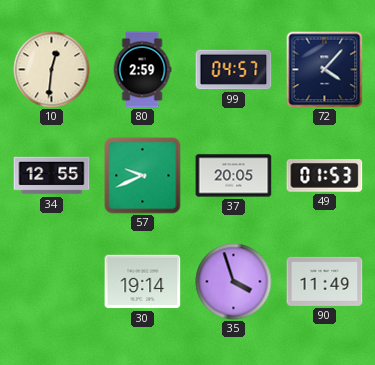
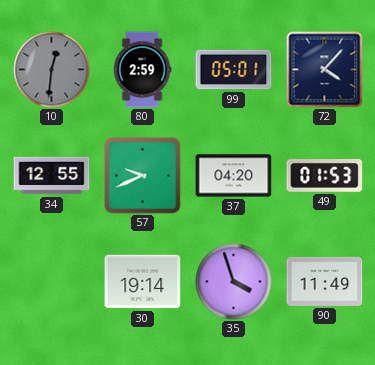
10 dial: cream -> grey (52, 70)
99: 04:57 -> 05:01 (234, 70)
37: 20:05 -> 04:20 (234, 176)
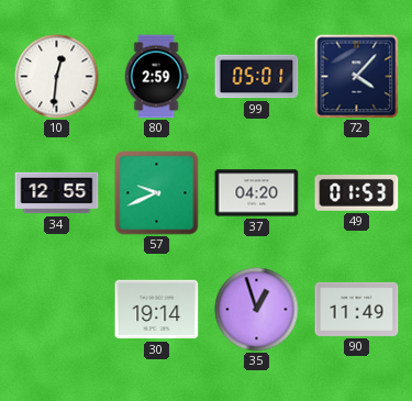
10 dial: grey -> white (57, 77)
35: 3:57 -> 12:57 (257, 310)
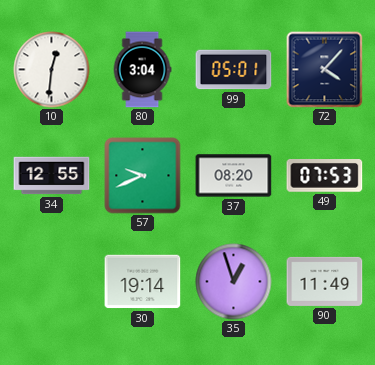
80: 2:59 -> 3:04 (142, 70)
37: 04:20 -> 08:20 (234, 176)
49: 01:53 -> 07:53 (325, 176)
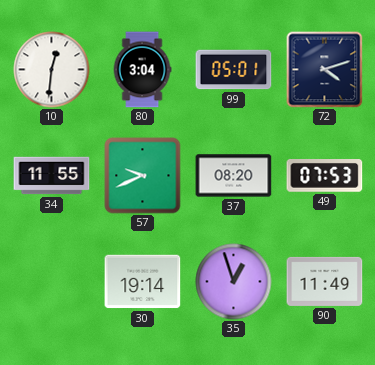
72: 4:07 -> 4:12 (325, 70)
34: 12:55 -> 11:55 (52, 176)
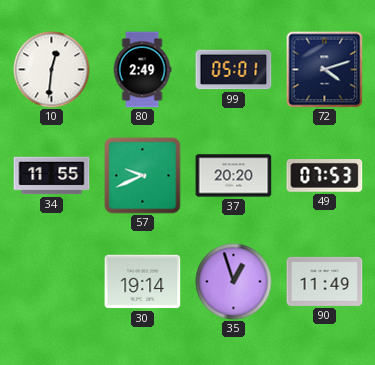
80: 3:04 -> 2:49 (142, 70)
37: 08:20 -> 20:20 (234, 176)
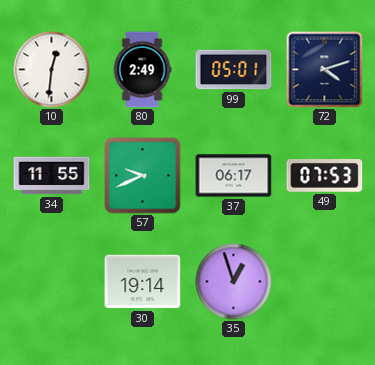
37: 20:20 -> 06:17 (234, 176)
90: 11:49 -> none (325, 281)
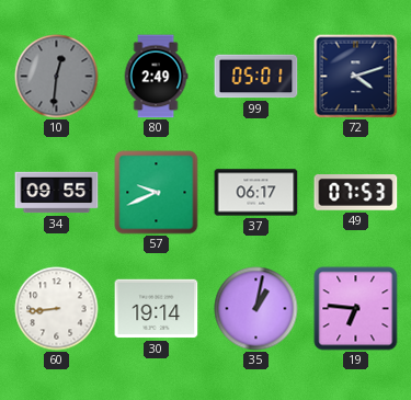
10 dial: white -> grey (57, 77)
34: 11:55 -> 09:55 (57, 193)
60: none -> 8:44 (57, 309)
35: 12:57 -> 1:02 (256, 309)
19: none -> 6:46 (356, 309)
